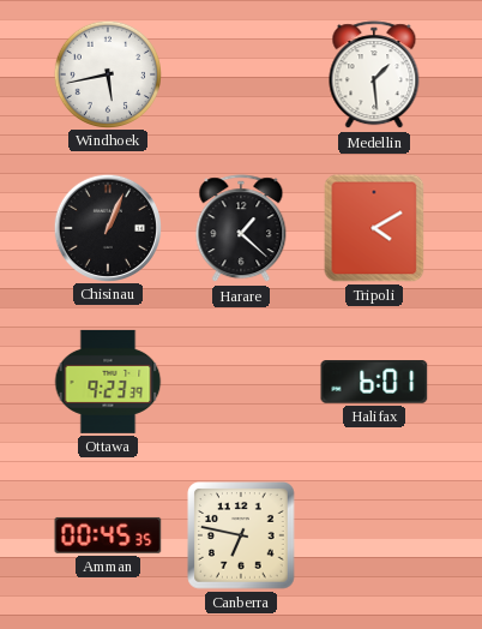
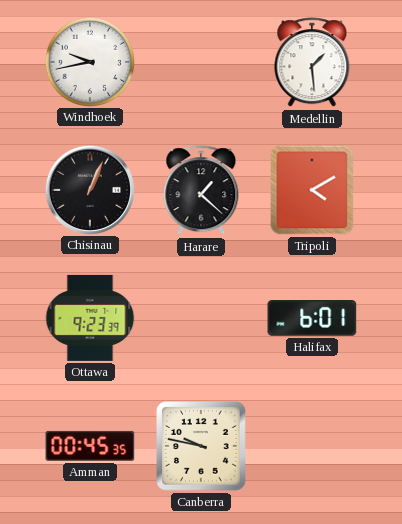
Windhoek: 5:43 -> 9:43 (89, 61)
Canberra: 6:47 -> 9:47 (201, 446)
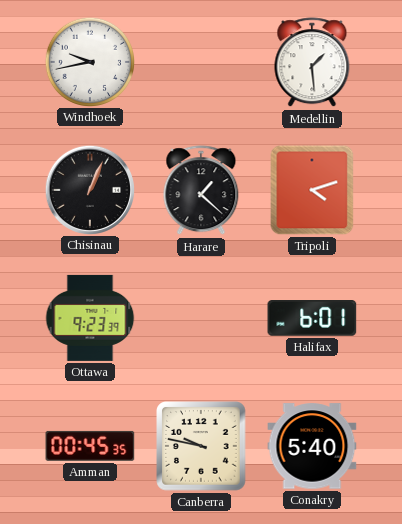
Tripoli: 4:10 -> 4:12 (312, 190)
Conakry: none -> 5:40 (312, 446)
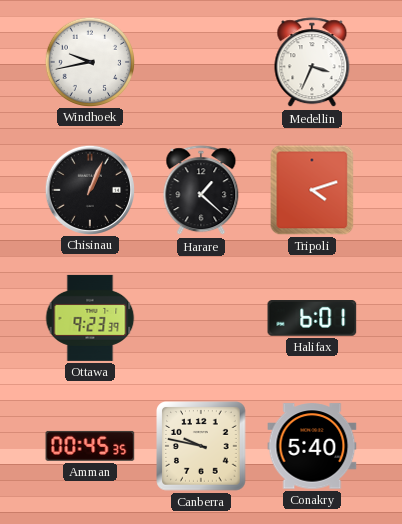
Medellin: 1:29 -> 3:34 (312, 63)
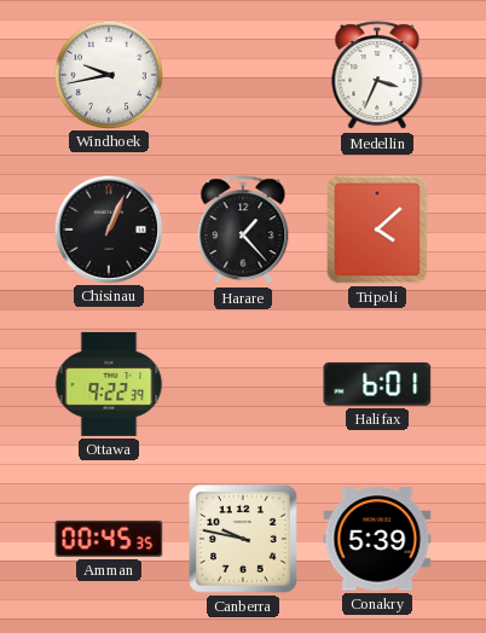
Harare: 1:22 -> 1:23 (243, 231)
Tripoli: 4:12 -> 4:08 (377, 230)
Ottawa: 9:23 -> 9:22 (109, 384)
Conakry: 5:40 -> 5:39 (377, 539)
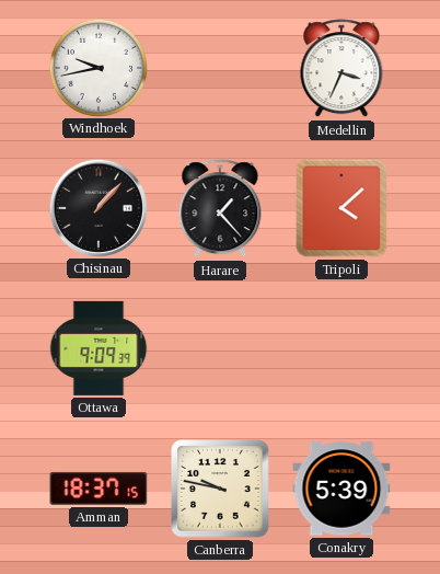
Chisinau: 1:04 -> 1:07 (97, 207)
Ottawa: 9:22 -> 9:09 (99, 348)
Halifax: 6:01 -> none (377, 385)
Amman: 00:45 -> 18:37 (99, 489)
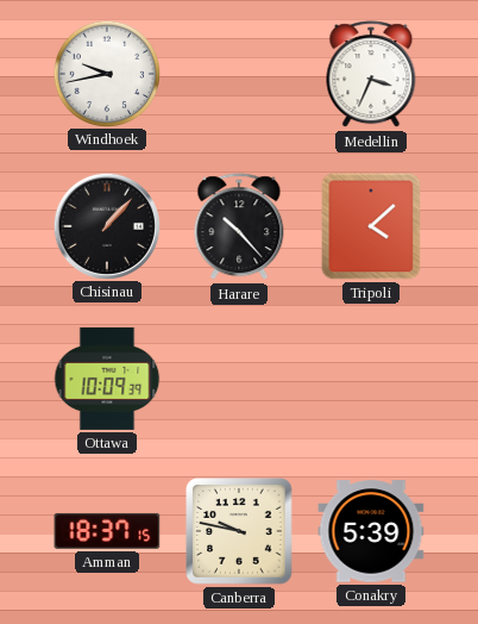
Harare: 1:23 -> 10:23 (239, 227)
Ottawa: 9:09 -> 10:09 (107, 379)
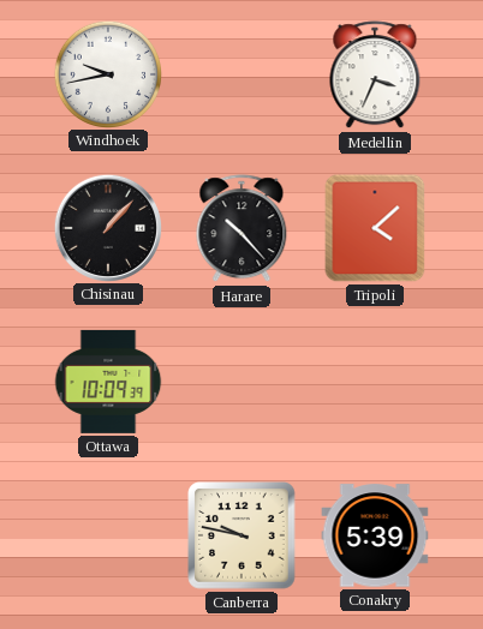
Amman: 18:37 -> none (107, 531)
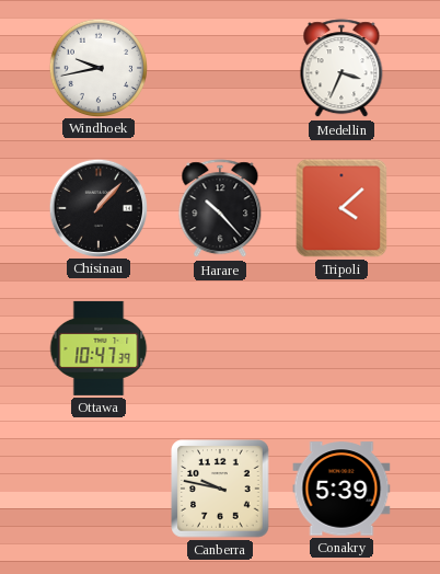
Ottawa: 10:09 -> 10:47 (99, 348)
